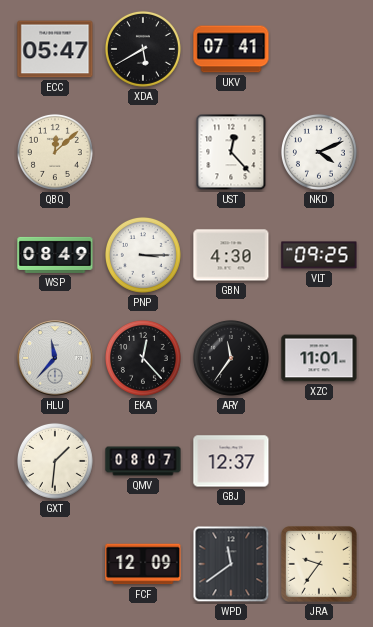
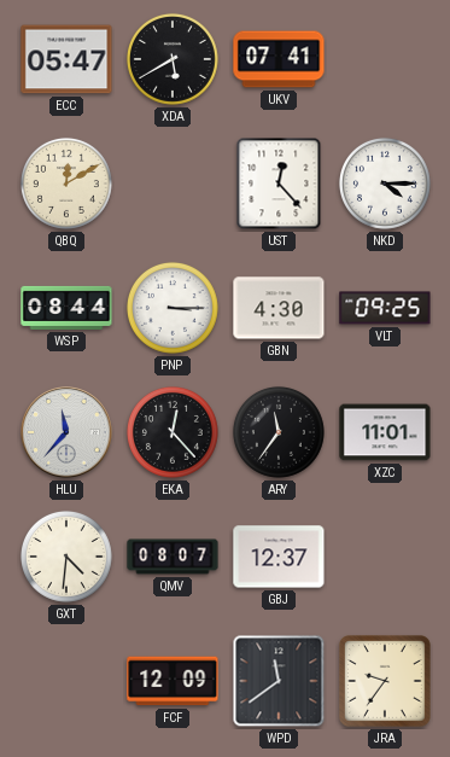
QBQ: 12:08 -> 12:10 (66, 184)
NKD: 4:11 -> 4:15 (385, 184)
WSP: 08:49 -> 08:44 (66, 308)
GXT: 1:31 -> 4:31 (66, 557)
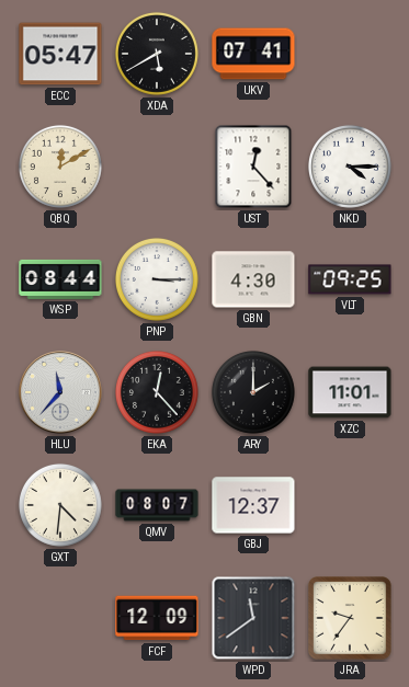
ARY: 11:36 -> 2:00 (253, 392)
